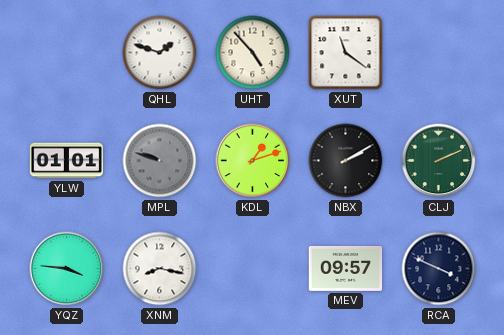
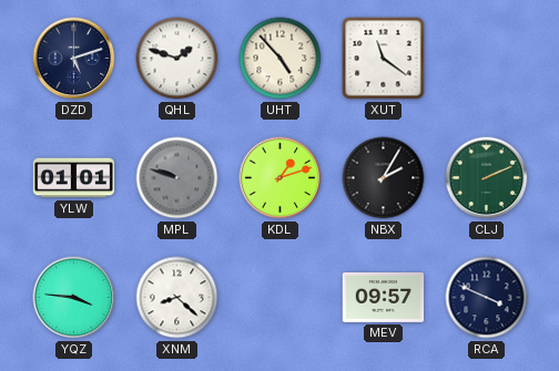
DZD: none -> 5:12 (74, 59)
NBX: 2:10 -> 2:05 (384, 178)
XNM: 8:17 -> 8:22 (177, 298)
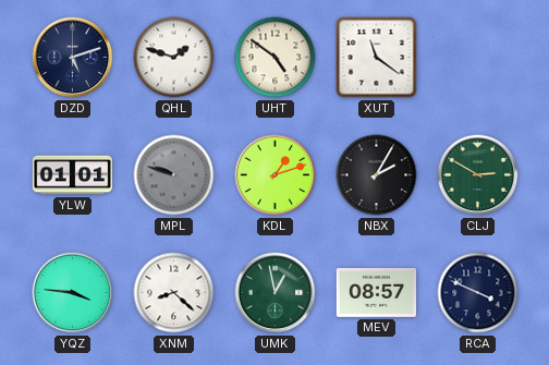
UHT: 4:53 -> 4:51 (276, 58)
CLJ: 2:11 -> 2:50 (478, 175)
UMK: none -> 12:58 (276, 293)
MEV: 09:57 -> 08:57 (377, 293)
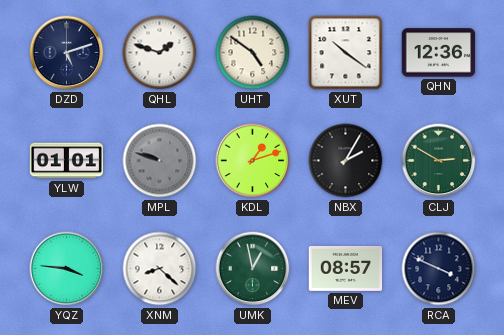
XUT: 11:21 -> 10:21 (346, 53)
QHN: none -> 12:36 (439, 53)
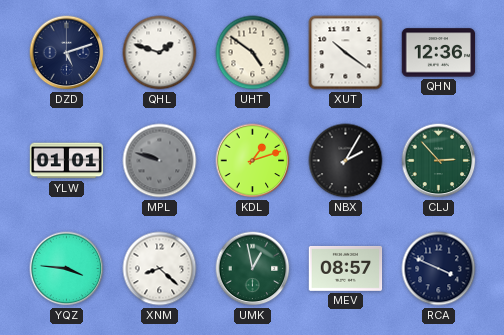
CLJ: 2:50 -> 2:53 (439, 161)
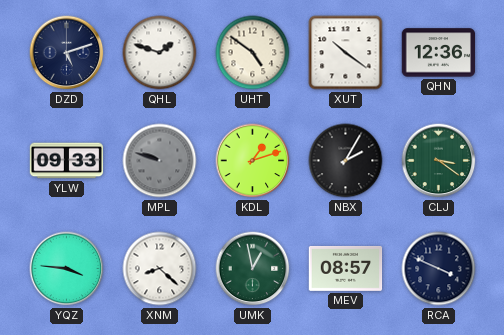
YLW: 01:01 -> 09:33 (67, 161)
CLJ: 2:53 -> 3:21 (439, 161)
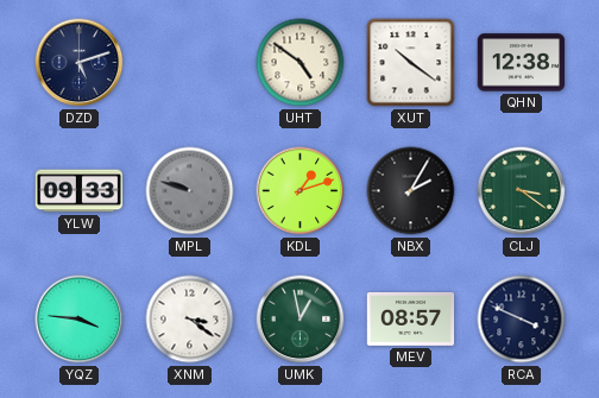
QHL: 1:48 -> none (160, 53)
QHN: 12:36 -> 12:38 (522, 63)
XNM: 8:22 -> 3:21 (190, 320)
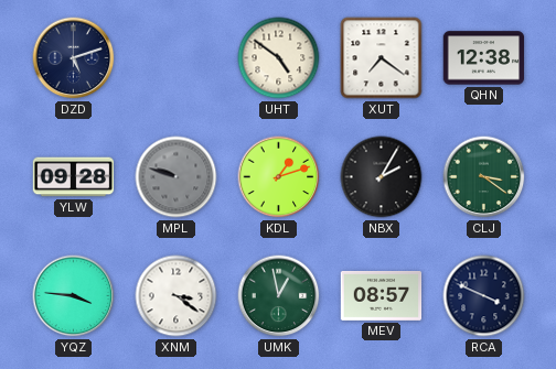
XUT: 10:21 -> 7:21 (382, 58)
YLW: 09:33 -> 09:28 (74, 177)
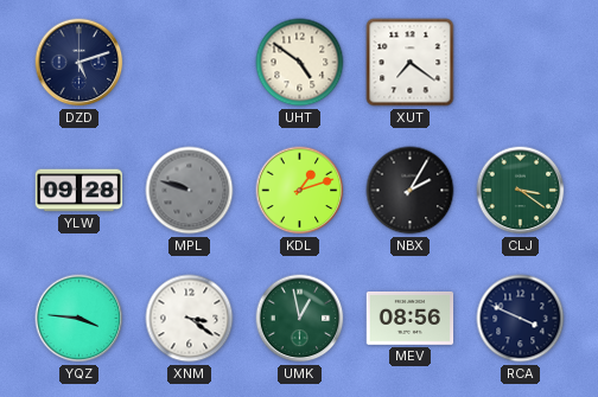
QHN: 12:38 -> none (484, 58)
MEV: 08:57 -> 08:56 (411, 319)
